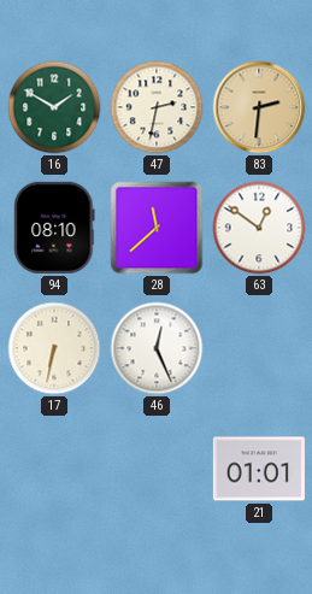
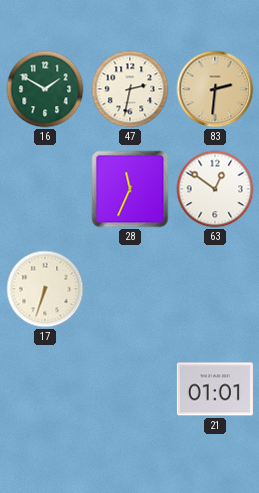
94: 08:10 -> none (54, 228)
28: 11:38 -> 11:34 (130, 189)
17: 6:32 -> 6:33 (45, 289)
46: 12:26 -> none (157, 348)
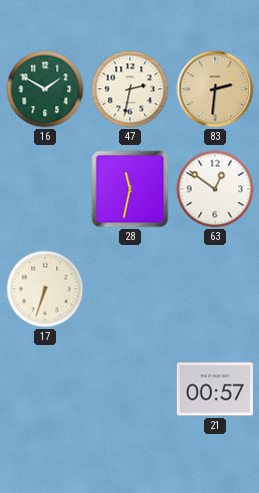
28: 11:34 -> 11:32 (130, 189)
21: 01:01 -> 00:57 (215, 389)
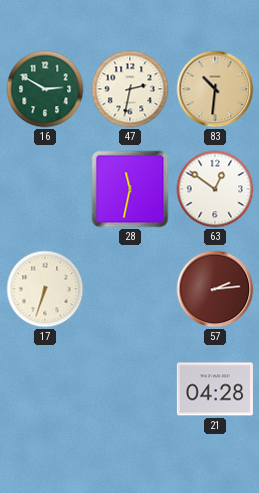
16: 1:50 -> 2:50 (45, 89)
83: 2:31 -> 10:31 (215, 89)
57: none -> 2:14 (215, 289)
21: 00:57 -> 04:28 (215, 389)
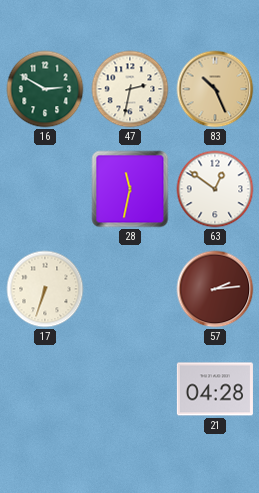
83: 10:31 -> 10:26 (215, 89)
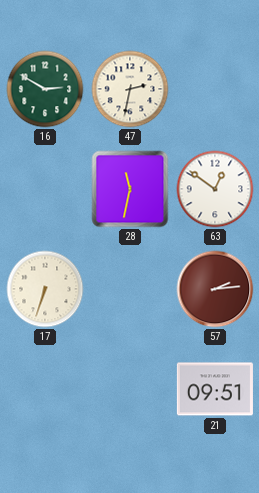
83: 10:26 -> none (215, 89)
21: 04:28 -> 09:51 (215, 389)
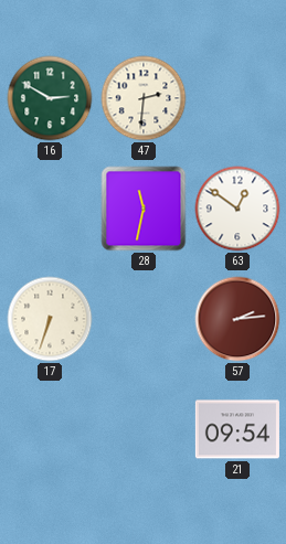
47: 2:32 -> 2:31 (144, 98)
21: 09:51 -> 09:54 (237, 429)
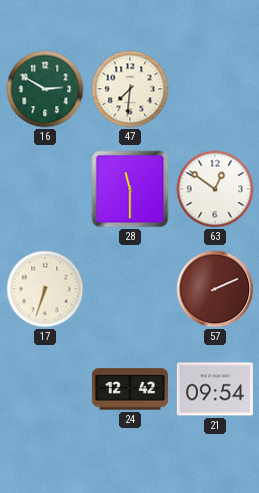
47: 2:31 -> 7:31 (130, 89)
28: 11:32 -> 11:30 (130, 189)
57: 2:14 -> 2:11 (215, 289)
24: none -> 12:42 (130, 389)
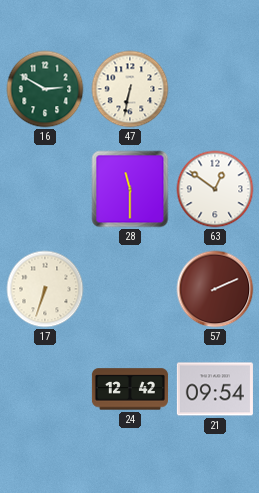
47: 7:31 -> 6:32 (130, 89)
